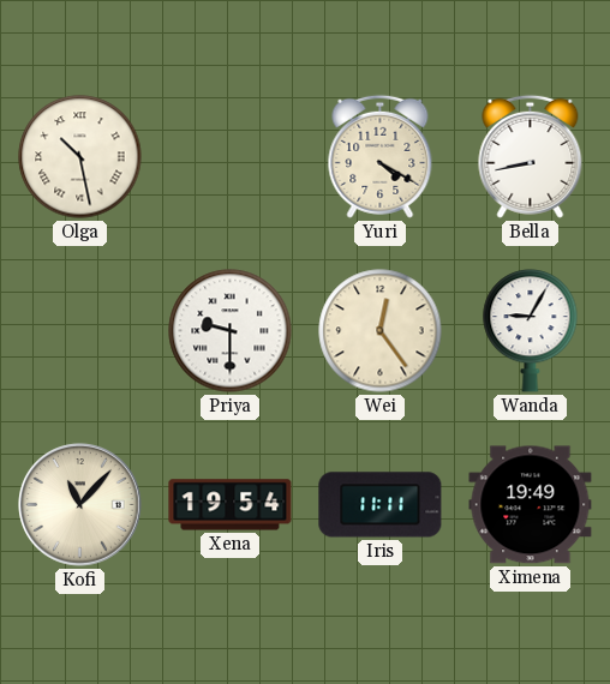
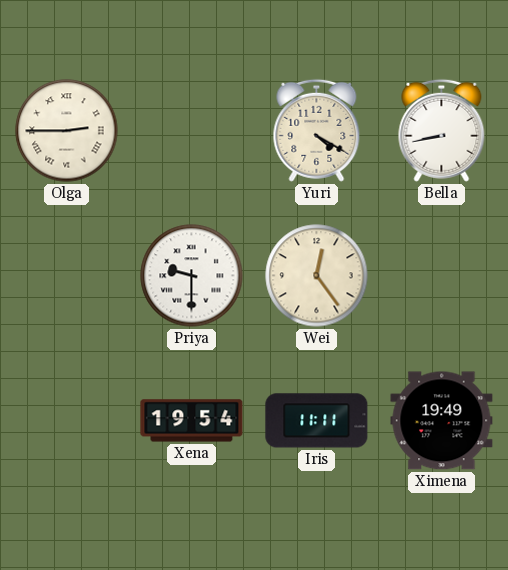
Olga: 10:28 -> 2:45 (67, 131)
Wanda: 9:05 -> none (531, 331)
Kofi: 11:07 -> none (80, 505)
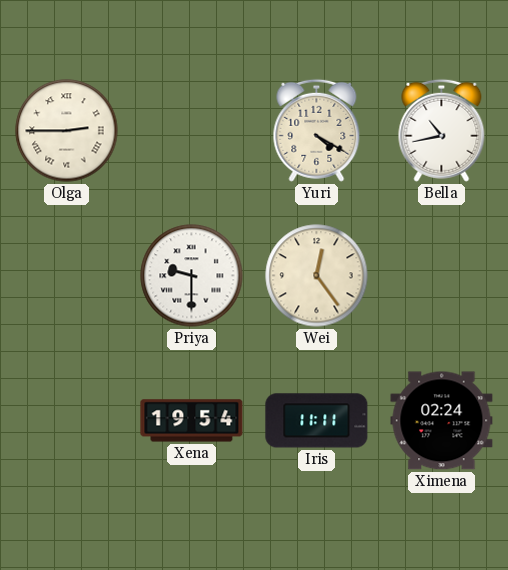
Bella: 8:43 -> 10:43 (442, 130)
Ximena: 19:49 -> 02:24 (442, 421)
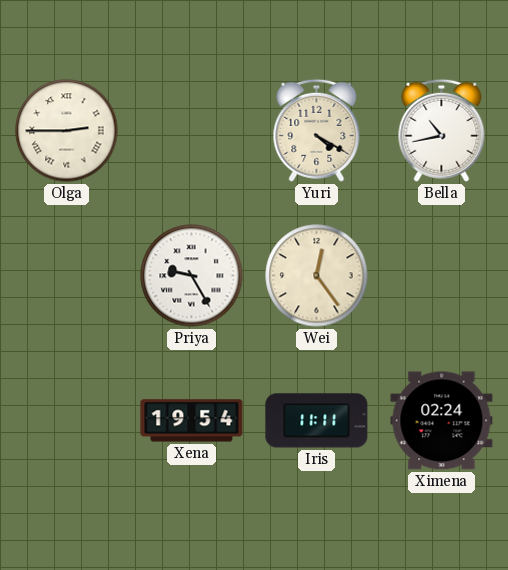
Priya: 9:30 -> 9:25 (192, 276)
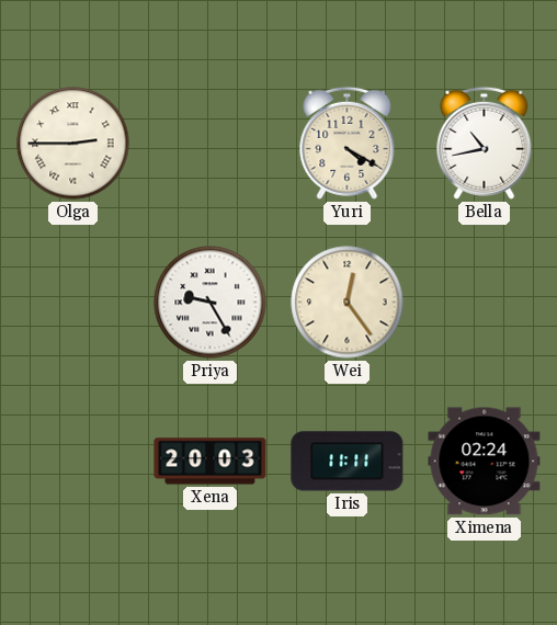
Xena: 19:54 -> 20:03 (211, 462)
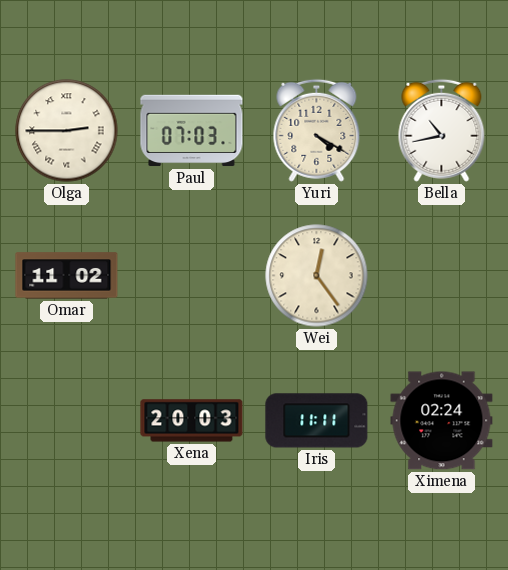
Paul: none -> 07:03 (192, 131)
Omar: none -> 11:02 (67, 276)
Priya: 9:25 -> none (211, 303)
